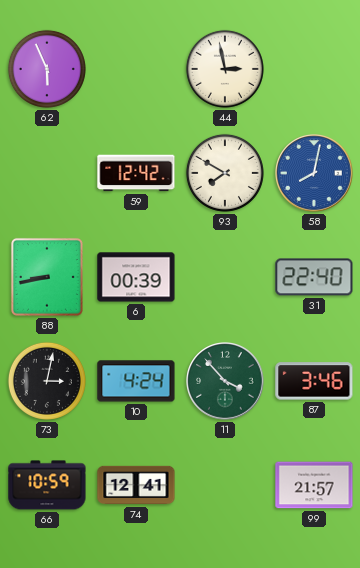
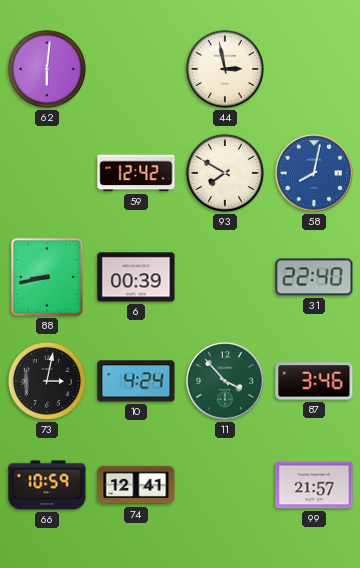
62: 5:56 -> 6:01 (47, 69)
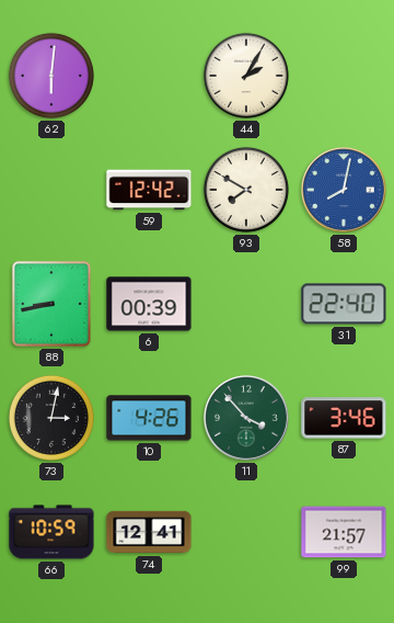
44: 2:58 -> 2:05 (246, 76)
10: 4:24 -> 4:26 (149, 418)
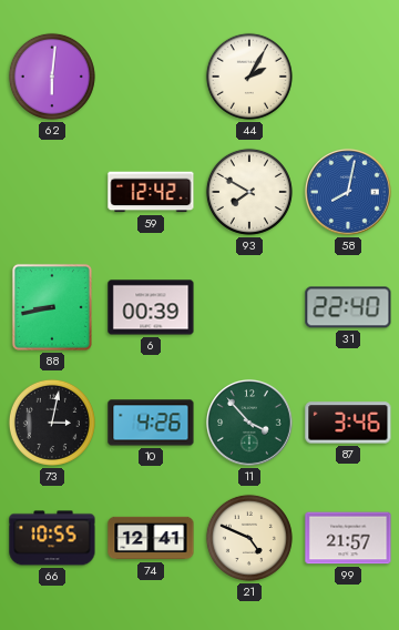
66: 10:59 -> 10:55 (52, 538)
21: none -> 4:49 (249, 538)
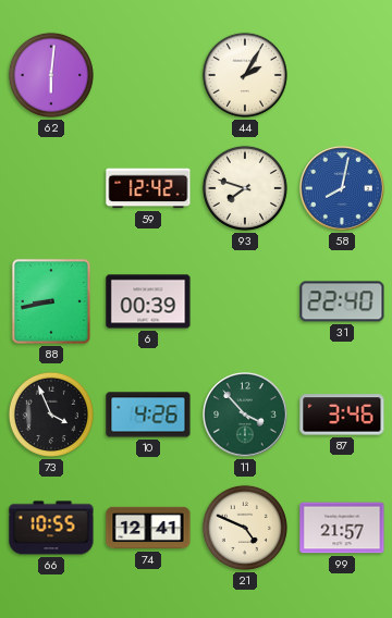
93: 7:50 -> 7:48 (245, 188)
73: 3:02 -> 3:56 (51, 415)
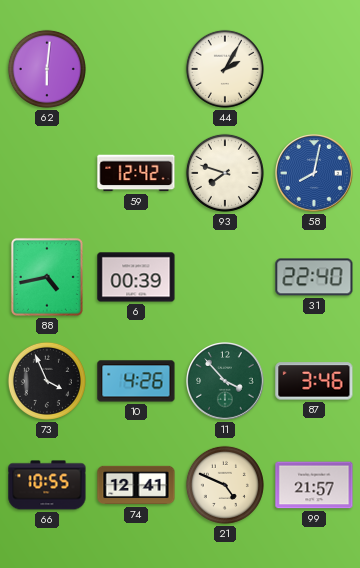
88: 8:43 -> 4:43 (47, 277)
